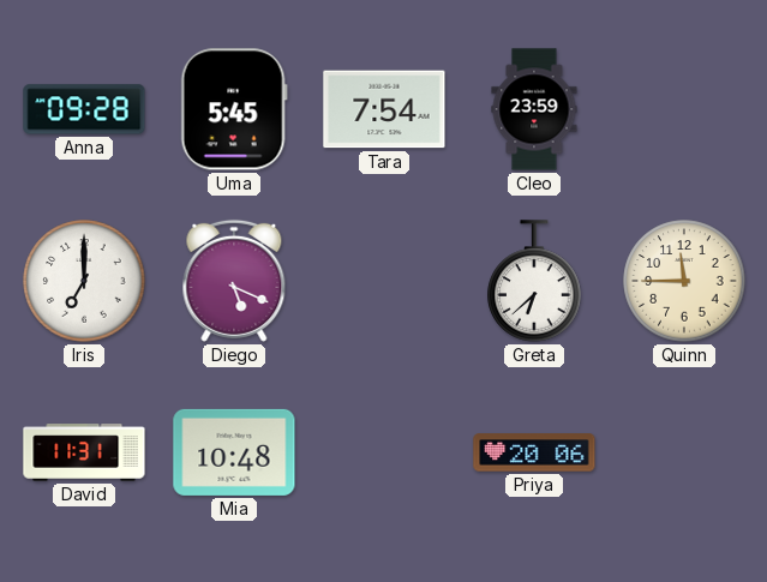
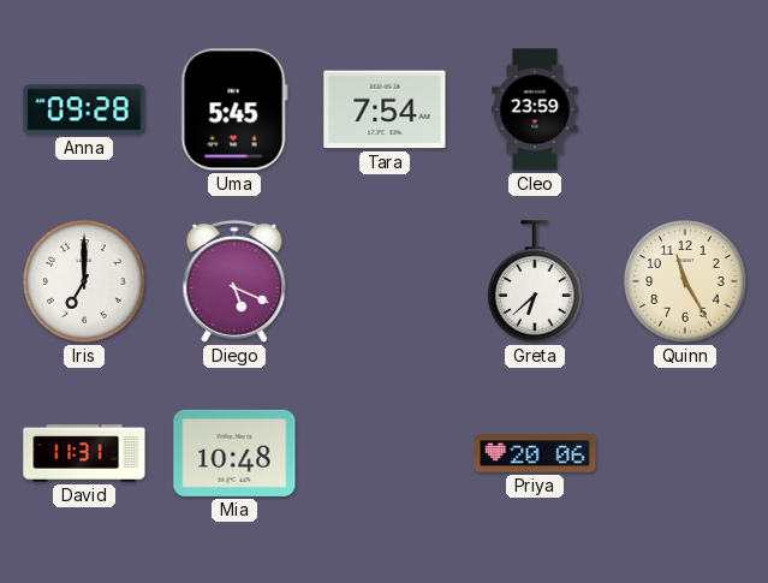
Quinn: 11:45 -> 11:25 (685, 281)
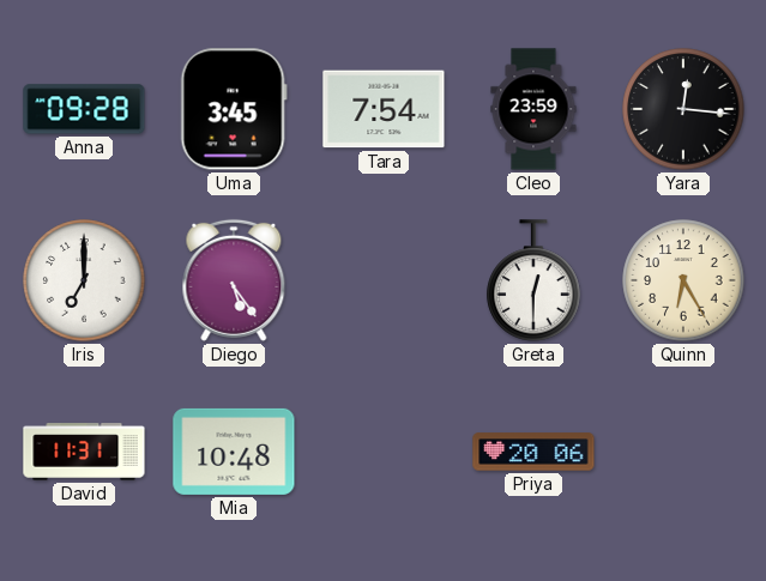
Uma: 5:45 -> 3:45 (234, 109)
Yara: none -> 12:16 (683, 109)
Diego: 5:19 -> 5:24 (234, 280)
Greta: 6:38 -> 12:30 (533, 280)
Quinn: 11:25 -> 6:25 (683, 280)
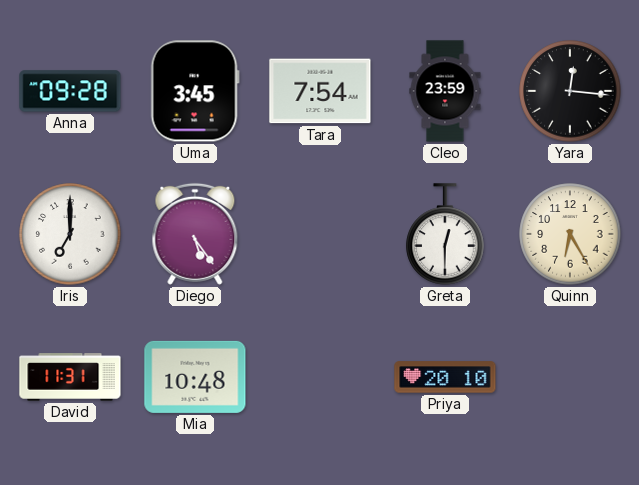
Priya: 20:06 -> 20:10 (445, 377)
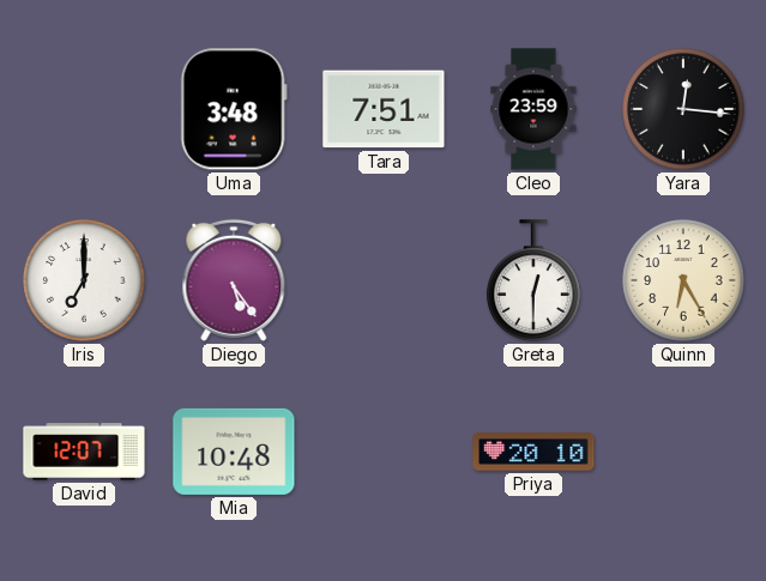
Anna: 09:28 -> none (70, 91)
Uma: 3:45 -> 3:48 (234, 109)
Tara: 7:54 -> 7:51 (384, 109)
David: 11:31 -> 12:07 (84, 452)
